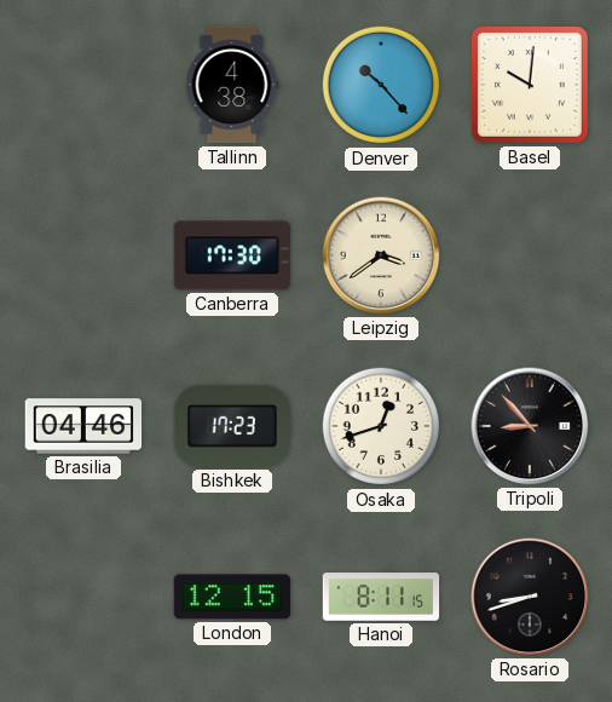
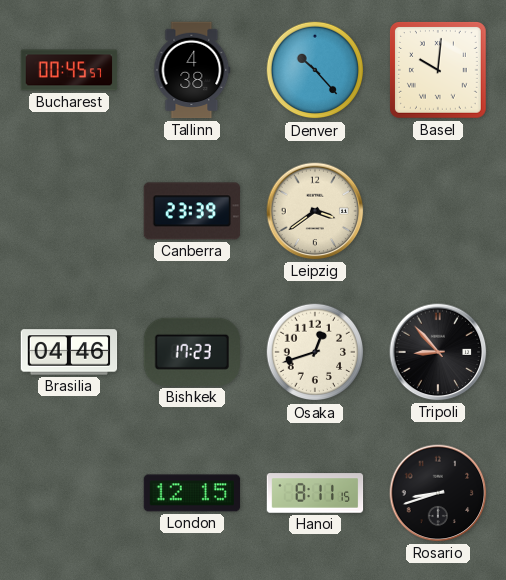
Bucharest: none -> 00:45 (69, 70)
Canberra: 17:30 -> 23:39 (191, 211)
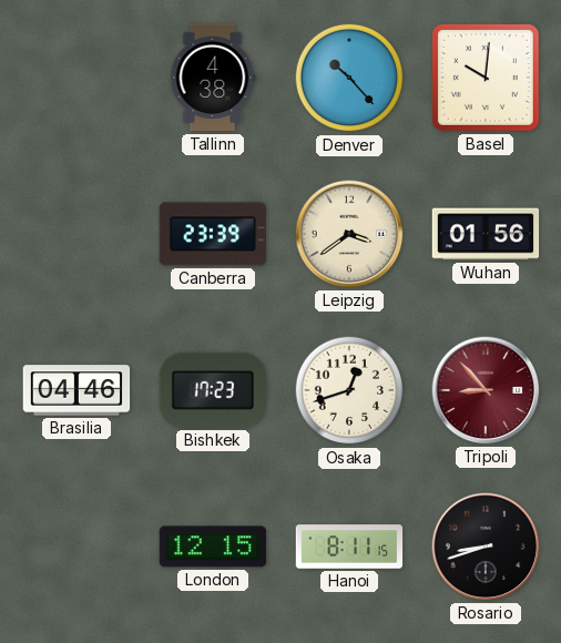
Bucharest: 00:45 -> none (69, 70)
Wuhan: none -> 01:56 (486, 234)
Tripoli dial: black -> burgundy (486, 390)
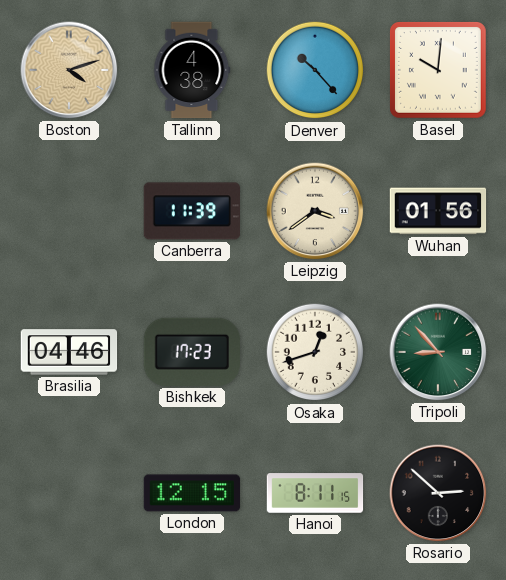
Boston: none -> 4:12 (69, 70)
Canberra: 23:39 -> 11:39 (191, 211)
Tripoli dial: burgundy -> green (438, 352)
Rosario: 8:42 -> 2:52 (438, 493)
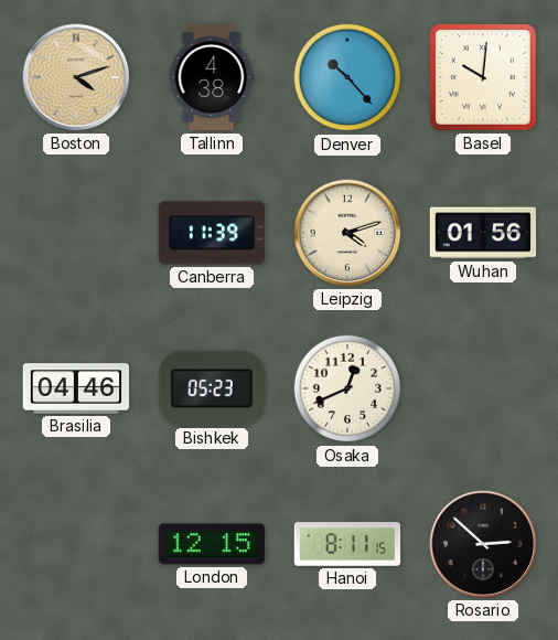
Leipzig: 3:39 -> 4:12 (347, 233)
Bishkek: 17:23 -> 05:23 (211, 388)
Osaka: 12:42 -> 12:41 (347, 388)
Tripoli: 8:53 -> none (438, 352)
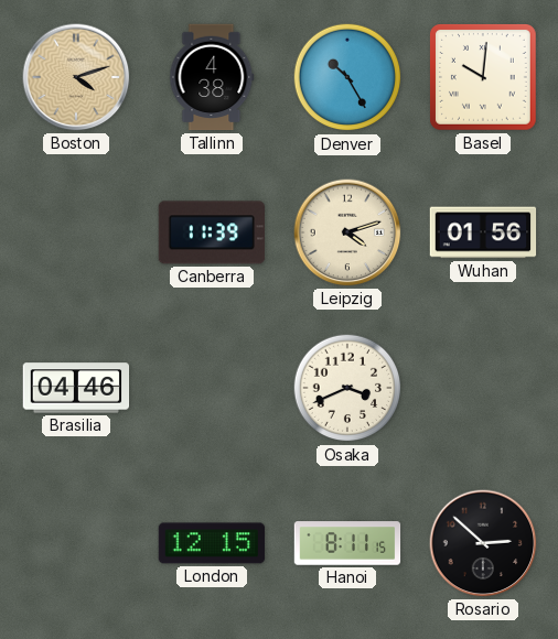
Denver: 10:23 -> 10:25 (347, 77)
Bishkek: 05:23 -> none (211, 388)
Osaka: 12:41 -> 3:41 (347, 388)
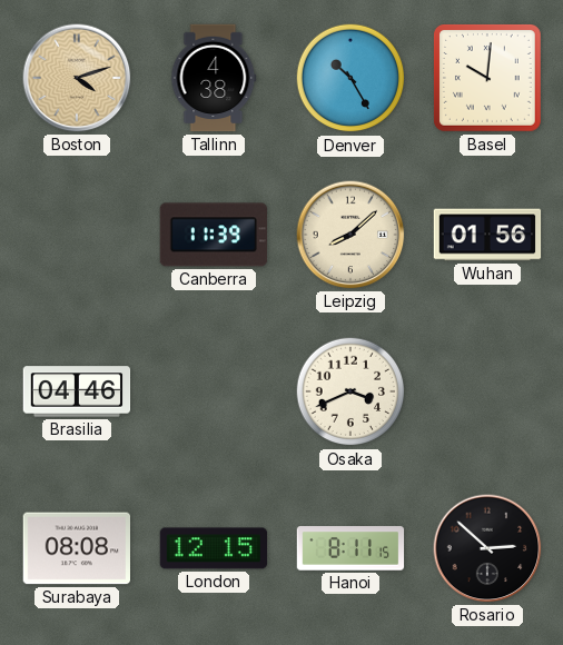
Leipzig: 4:12 -> 8:08 (350, 235)
Surabaya: none -> 08:08 (77, 548)
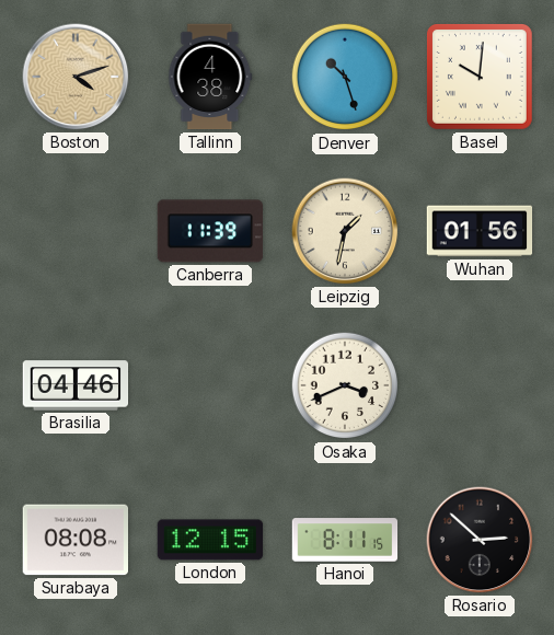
Denver: 10:25 -> 10:27 (345, 77)
Leipzig: 8:08 -> 1:32 (345, 231)
